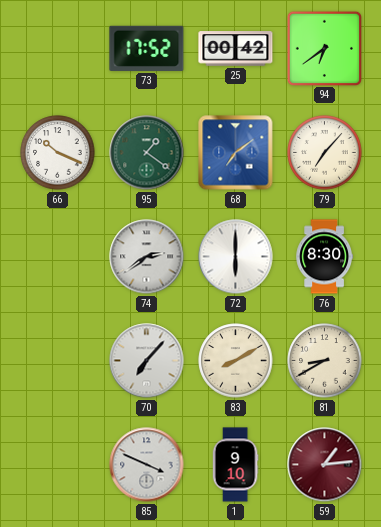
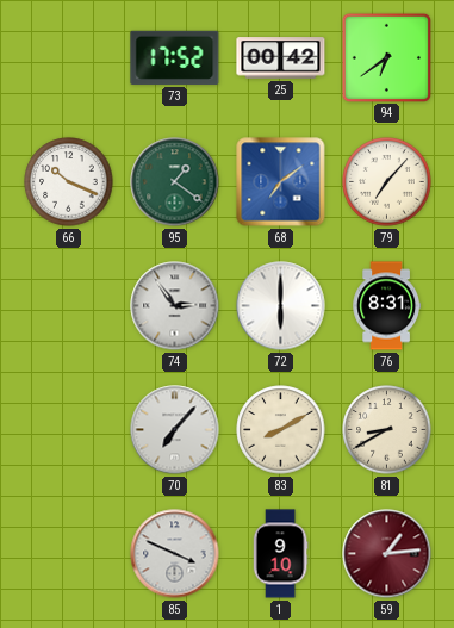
74: 2:39 -> 2:54 (175, 306)
76: 8:30 -> 8:31 (386, 306)
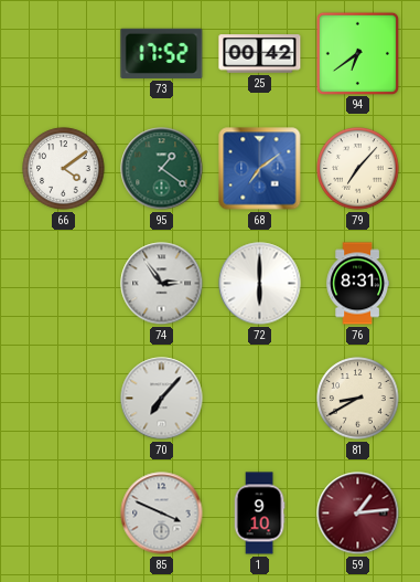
66: 10:19 -> 4:09 (64, 169)
83: 8:10 -> none (281, 430)
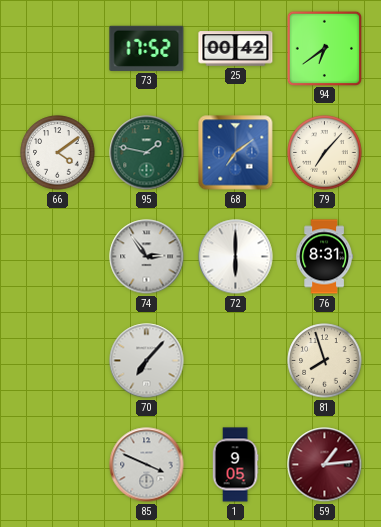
95: 1:21 -> 1:47 (147, 153)
81: 8:40 -> 7:57 (325, 361)
1: 9:10 -> 9:05 (235, 465)
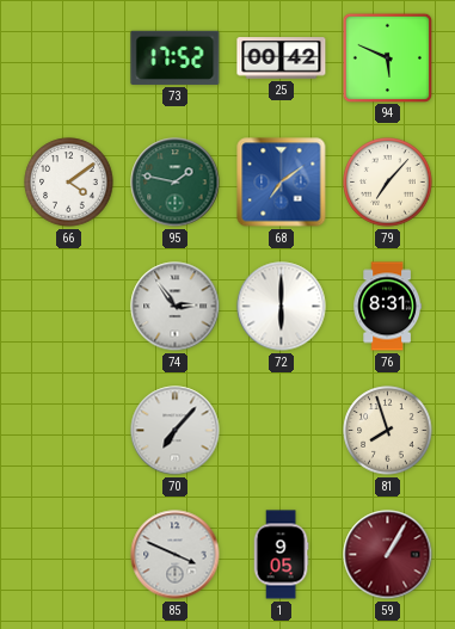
94: 6:39 -> 5:49 (387, 57)
59: 1:14 -> 1:05 (388, 555)
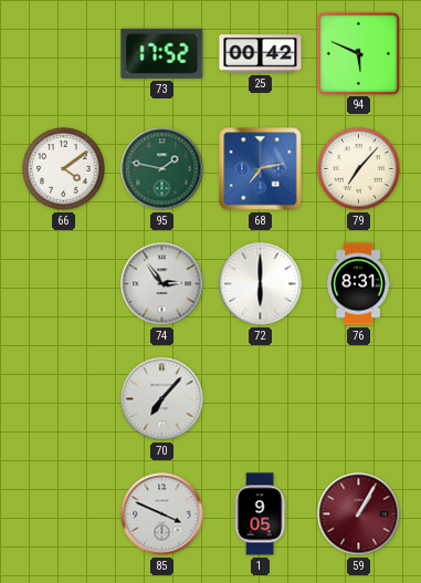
68: 7:09 -> 7:13 (261, 169)
81: 7:57 -> none (388, 431)
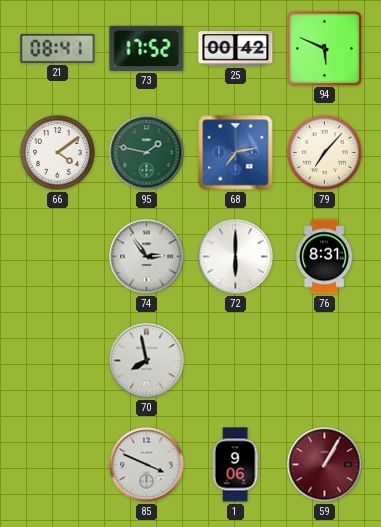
21: none -> 08:41 (58, 48)
70: 7:07 -> 7:58 (147, 361)
1: 9:05 -> 9:06 (235, 465)
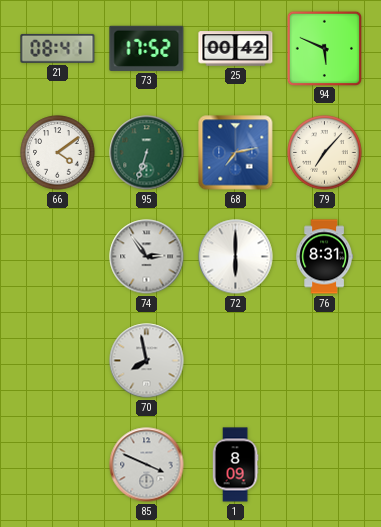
95: 1:47 -> 6:33 (147, 153)
1: 9:06 -> 8:09 (235, 465)
59: 1:05 -> none (325, 465)
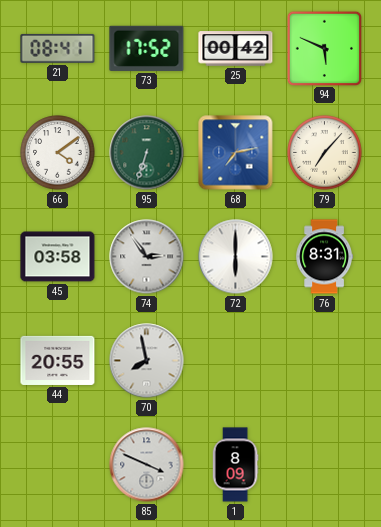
45: none -> 03:58 (58, 257)
44: none -> 20:55 (58, 360)
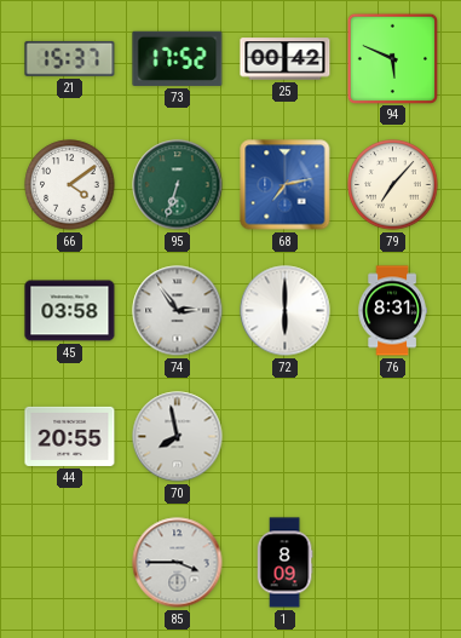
21: 08:41 -> 15:37 (70, 58)
85: 3:49 -> 3:45 (178, 563)
